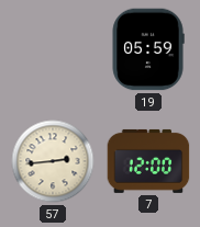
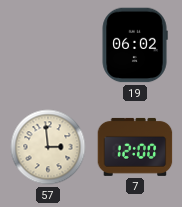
19: 05:59 -> 06:02 (135, 45)
57: 2:44 -> 2:59 (48, 147)
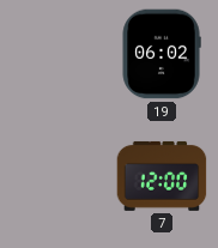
57: 2:59 -> none (48, 147)
